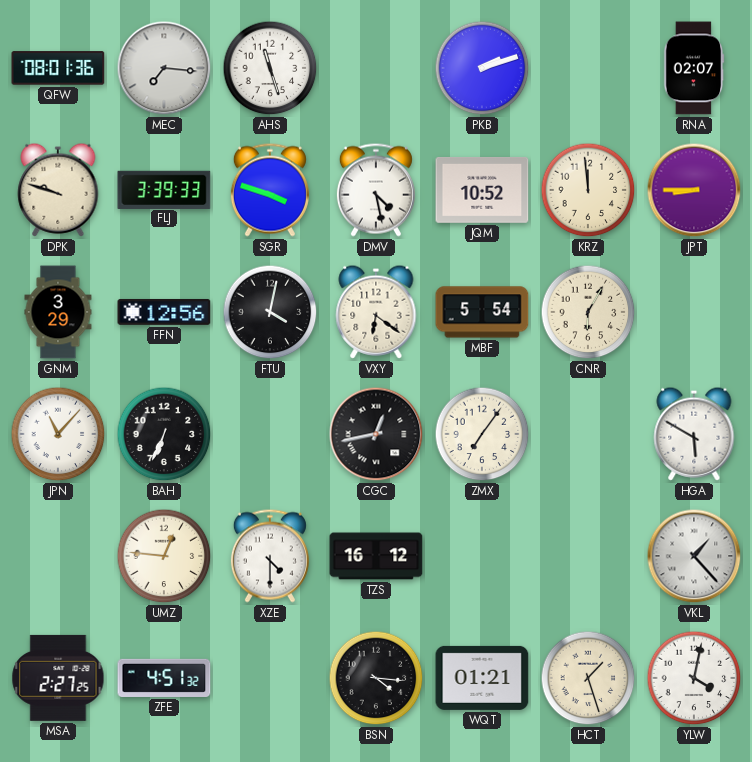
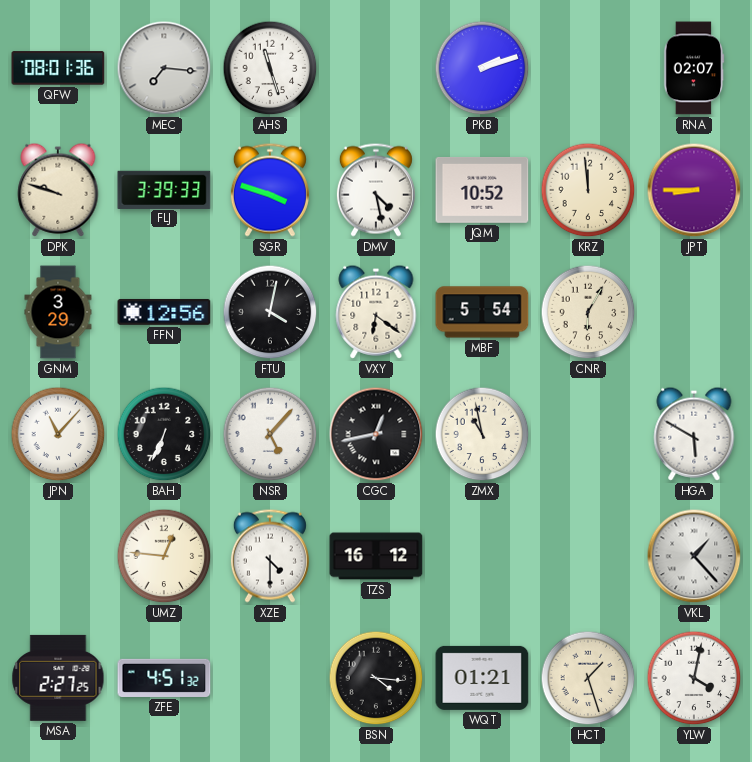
NSR: none -> 5:07 (270, 434)
ZMX: 7:06 -> 10:58 (482, 434)
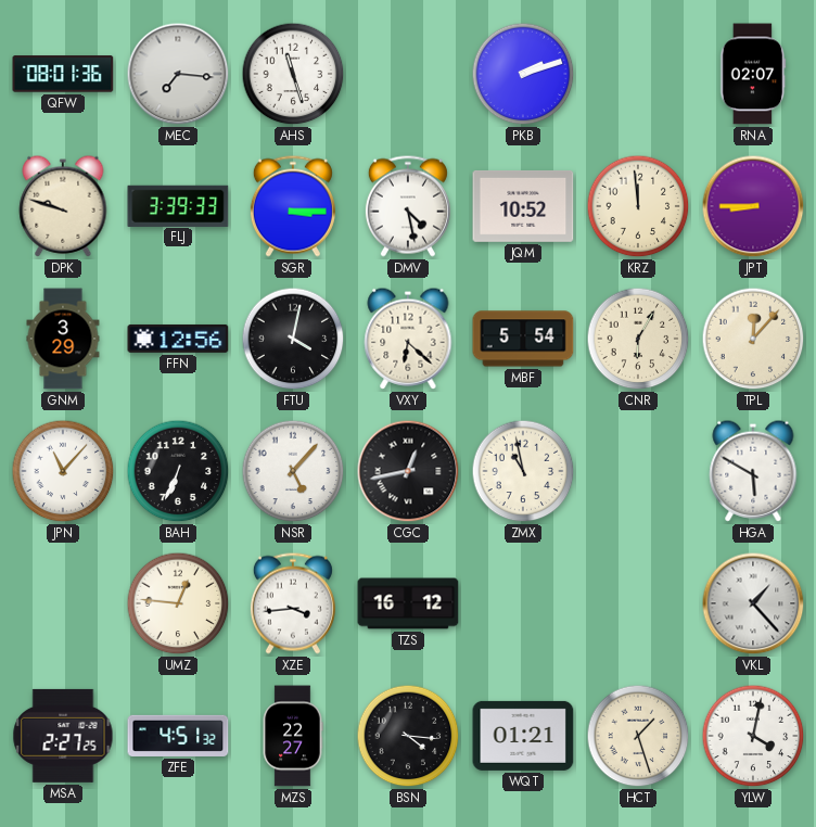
SGR: 3:48 -> 3:15 (293, 206)
VXY: 6:21 -> 6:22 (408, 339)
TPL: none -> 12:07 (753, 339)
XZE: 4:30 -> 3:44 (293, 603)
MZS: none -> 22:27 (293, 736)
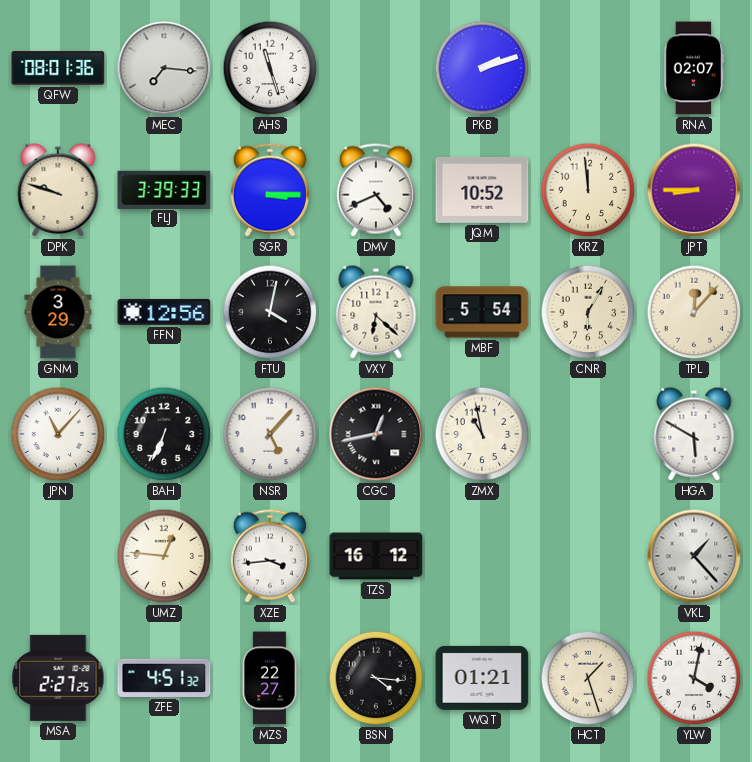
DMV: 4:28 -> 4:41 (376, 190)
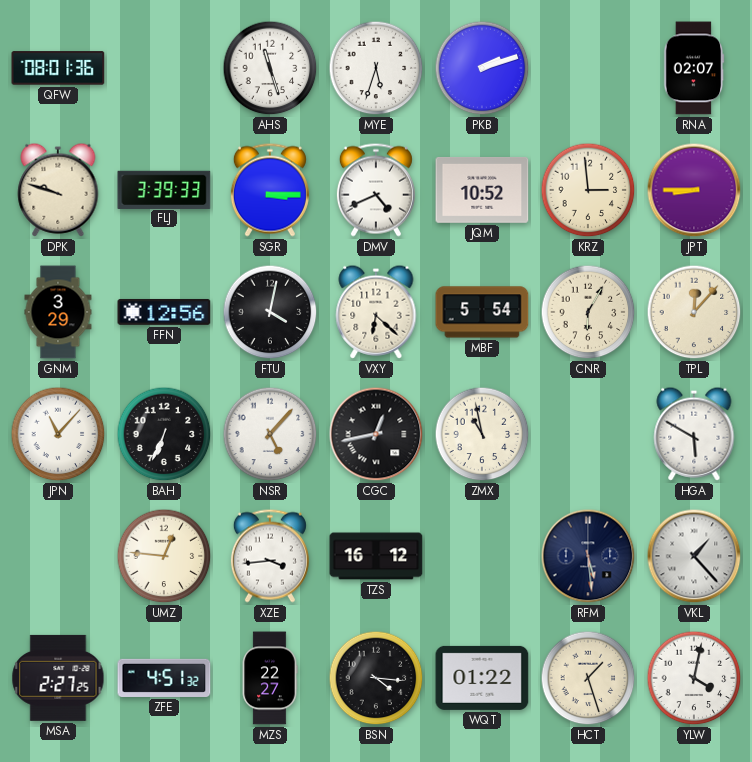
MEC: 7:16 -> none (164, 68)
MYE: none -> 5:33 (376, 68)
KRZ: 11:59 -> 2:59 (588, 190)
RFM: none -> 5:29 (588, 556)
WQT: 01:21 -> 01:22 (482, 678)
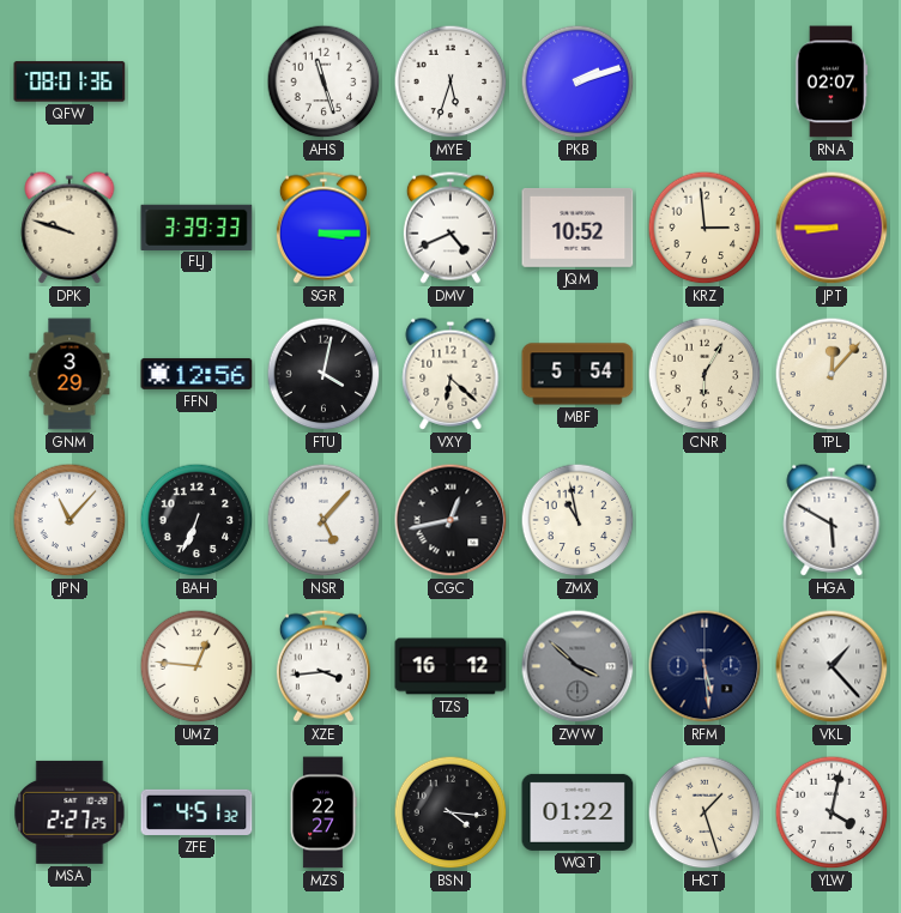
ZWW: none -> 3:52 (578, 666)
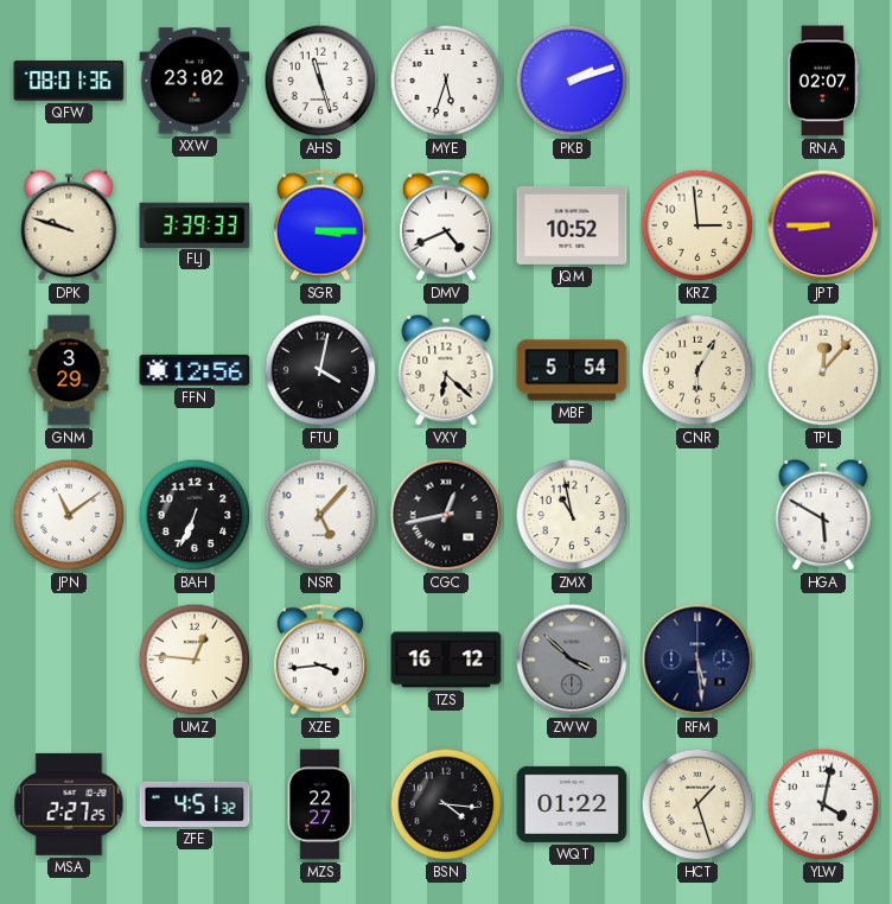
XXW: none -> 23:02 (195, 81)
JPN: 11:07 -> 11:09 (69, 515)
VKL: 1:23 -> none (832, 666)
